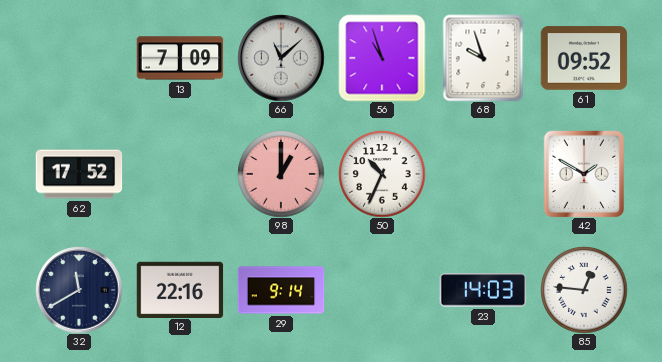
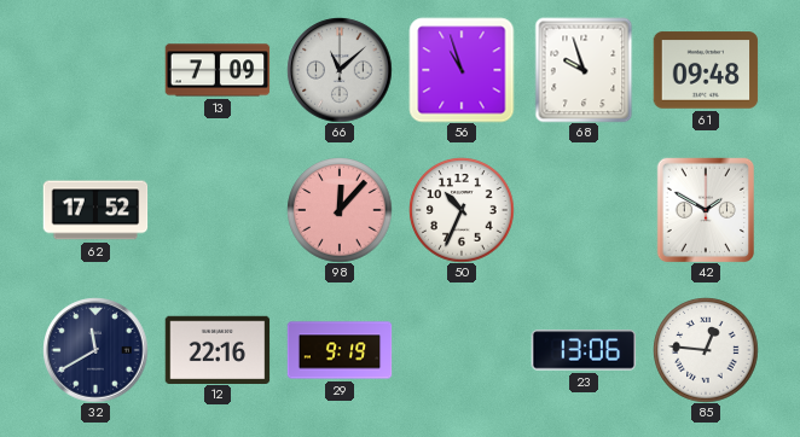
61: 09:52 -> 09:48 (706, 70)
98: 1:00 -> 12:07 (340, 210)
29: 9:14 -> 9:19 (340, 350)
23: 14:03 -> 13:06 (584, 350)
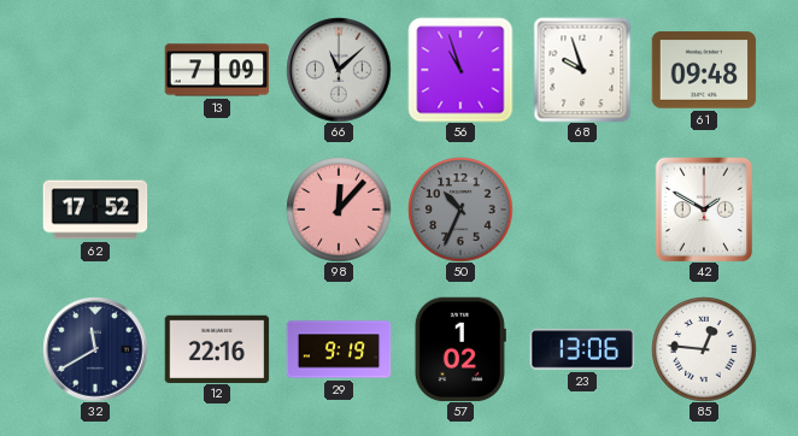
50 dial: white -> grey (460, 210)
57: none -> 1:02 (460, 349)
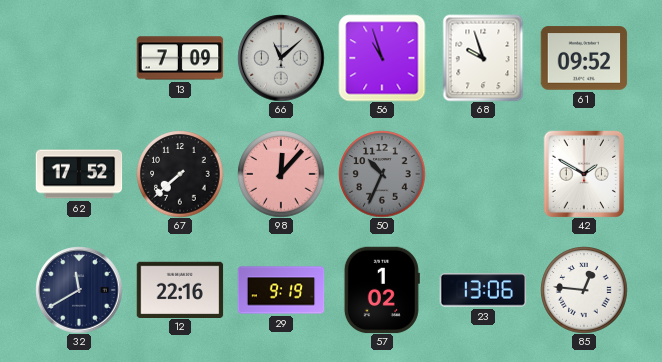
61: 09:48 -> 09:52 (584, 58)
67: none -> 7:38 (180, 174)
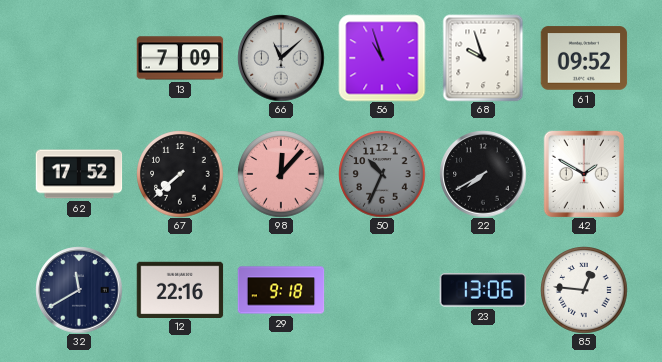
22: none -> 7:40 (483, 174)
29: 9:19 -> 9:18 (281, 290)
57: 1:02 -> none (382, 290)
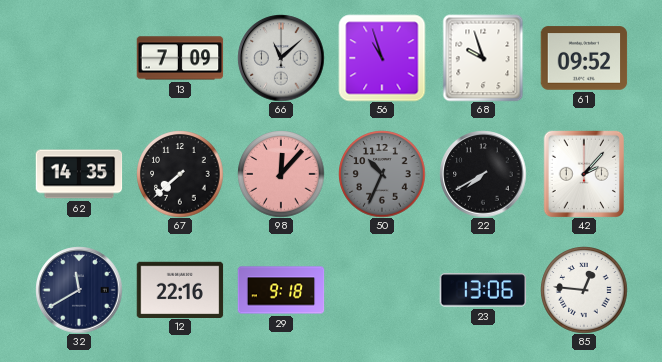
62: 17:52 -> 14:35 (79, 174)
42: 1:50 -> 2:07 (583, 174)
